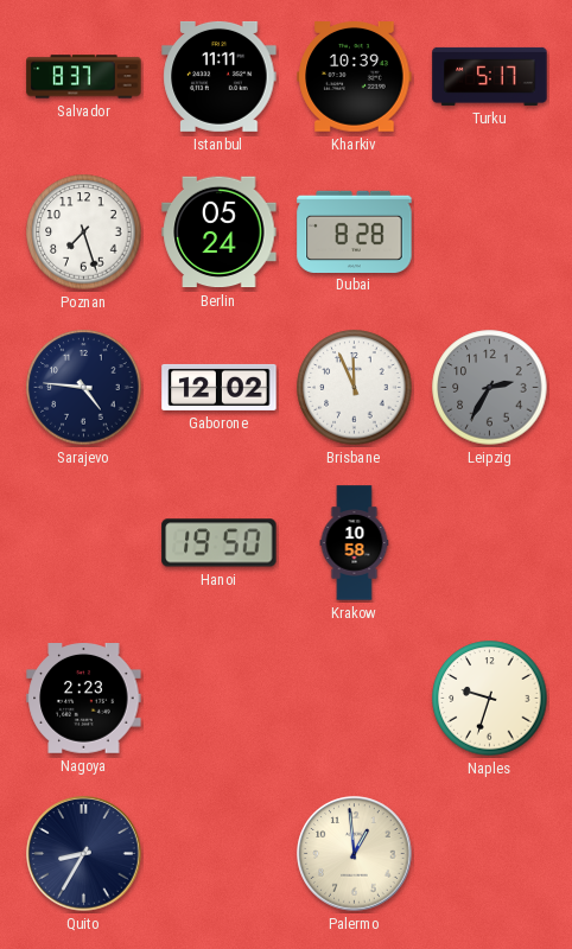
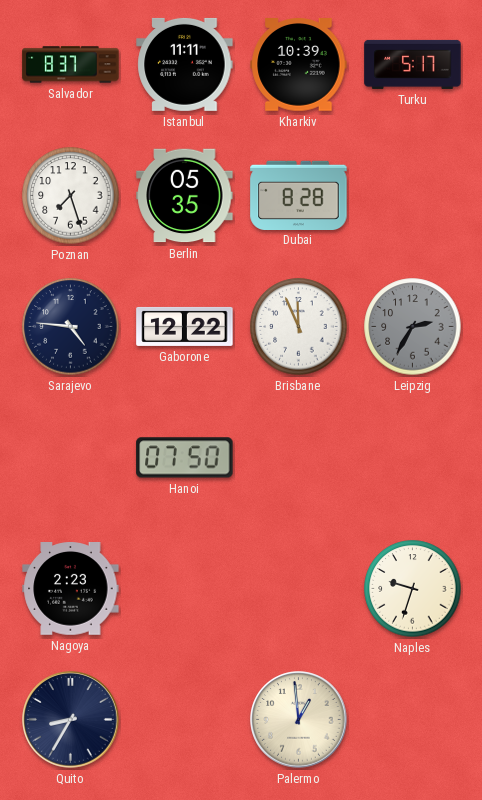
Berlin: 05:24 -> 05:35 (185, 196)
Gaborone: 12:02 -> 12:22 (185, 326)
Hanoi: 19:50 -> 07:50 (185, 458)
Krakow: 10:58 -> none (355, 543)
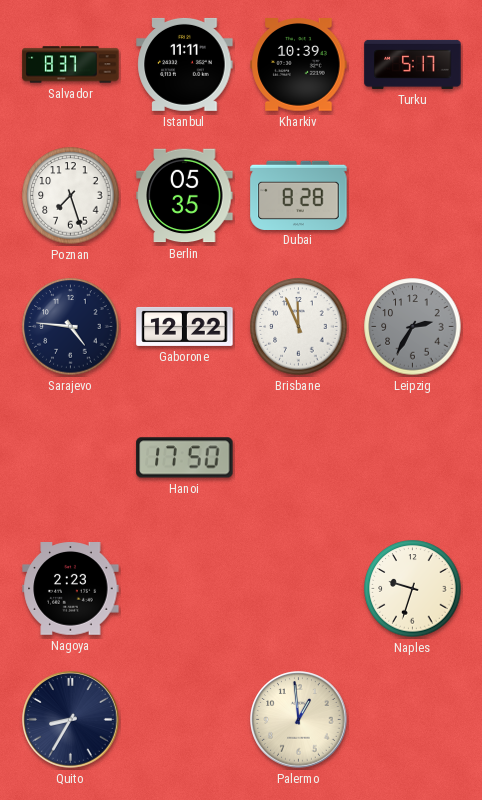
Hanoi: 07:50 -> 17:50 (185, 458)
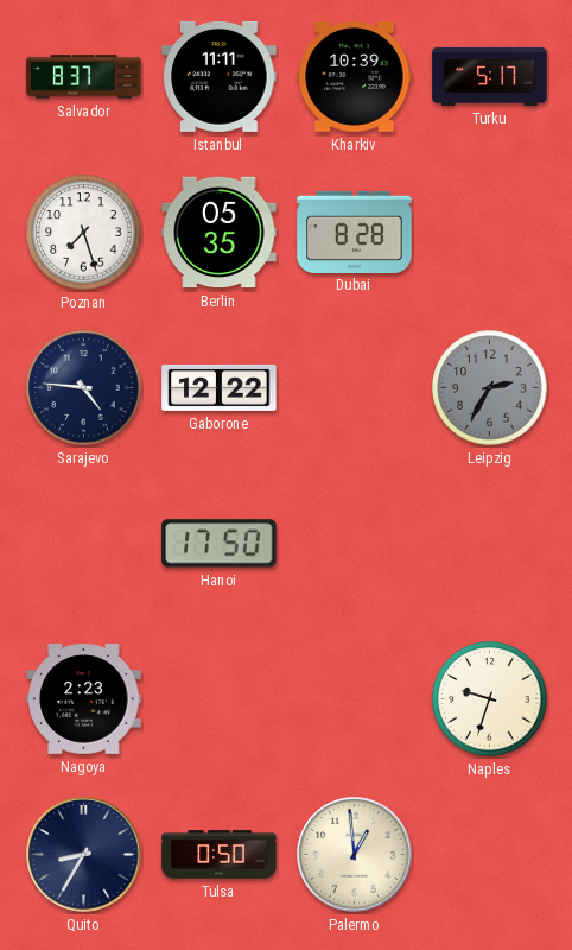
Brisbane: 11:56 -> none (299, 327)
Tulsa: none -> 0:50 (220, 855)
